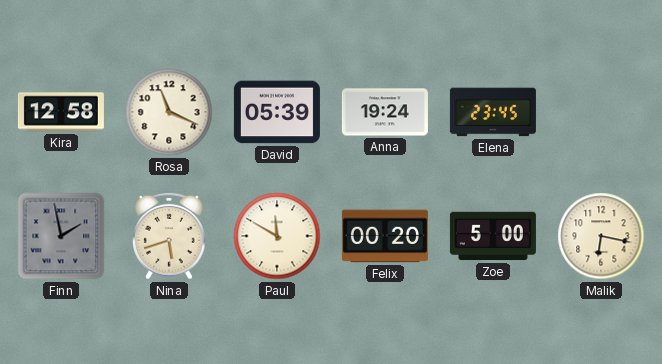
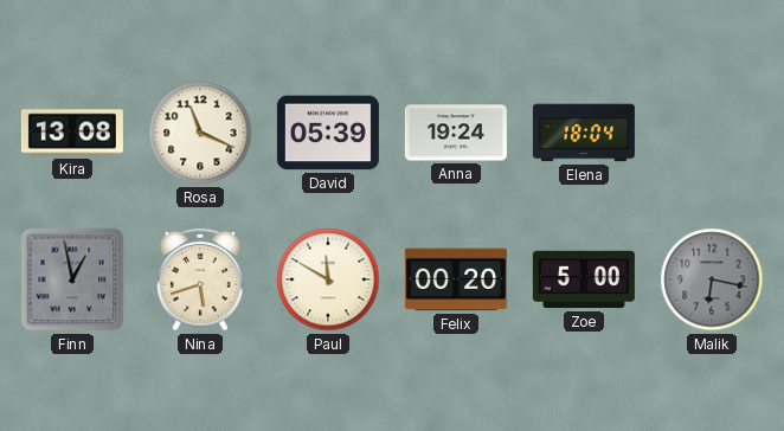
Kira: 12:58 -> 13:08 (72, 133)
Elena: 23:45 -> 18:04 (584, 133)
Finn: 1:58 -> 12:58 (72, 279)
Malik dial: cream -> grey (712, 279)
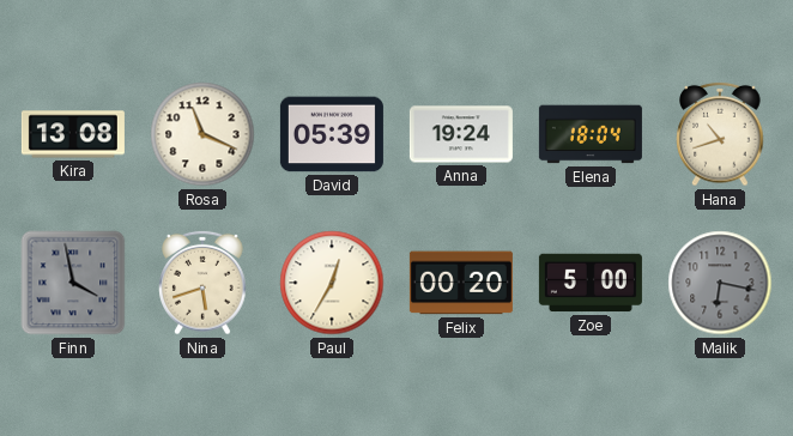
Hana: none -> 10:42 (720, 134)
Finn: 12:58 -> 3:58 (73, 283)
Paul: 11:50 -> 12:35 (332, 283)
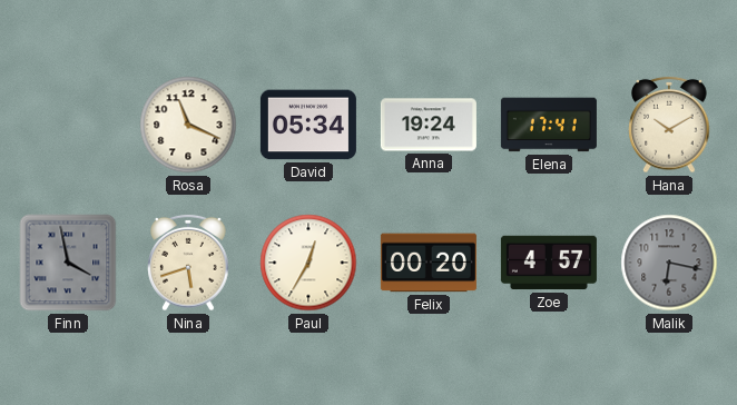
Kira: 13:08 -> none (73, 134)
David: 05:39 -> 05:34 (308, 125)
Elena: 18:04 -> 17:41 (549, 125)
Hana: 10:42 -> 10:10 (669, 125)
Zoe: 5:00 -> 4:57 (549, 263)
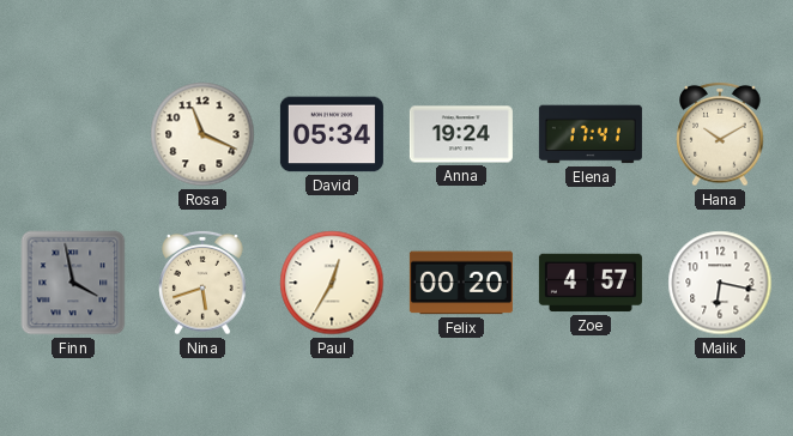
Malik dial: grey -> white (720, 283)
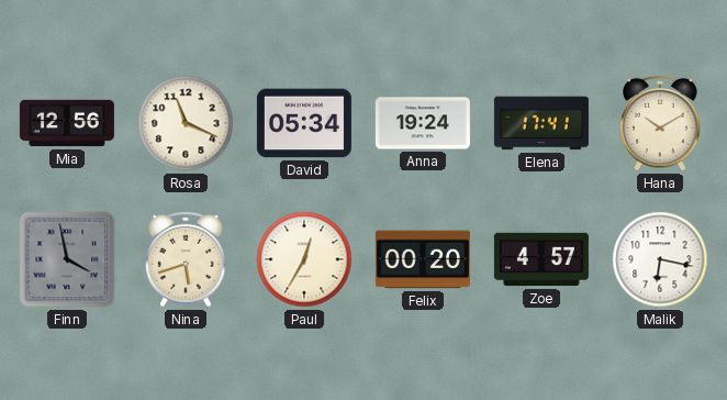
Mia: none -> 12:56 (67, 123)
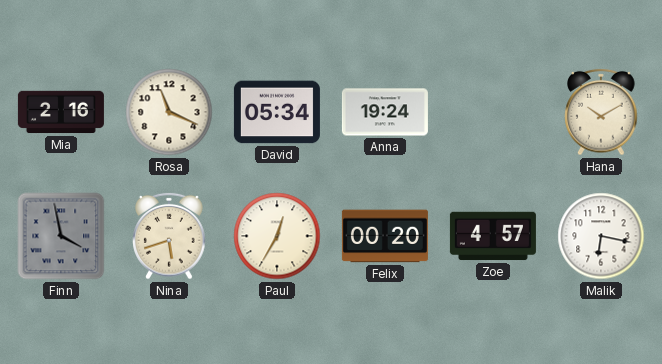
Mia: 12:56 -> 2:16 (61, 112)
Elena: 17:41 -> none (541, 123)
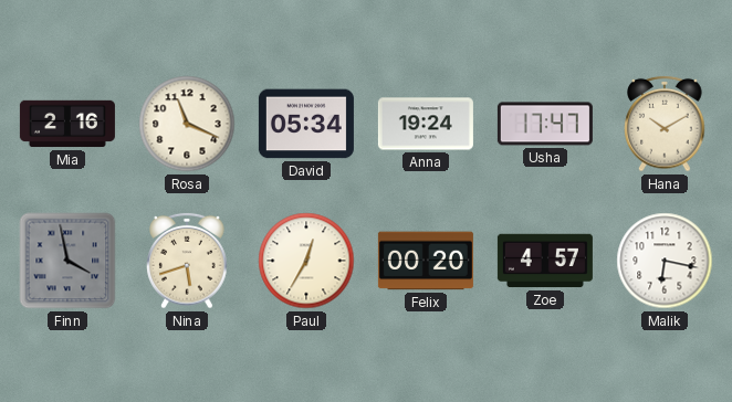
Usha: none -> 17:47 (545, 124)
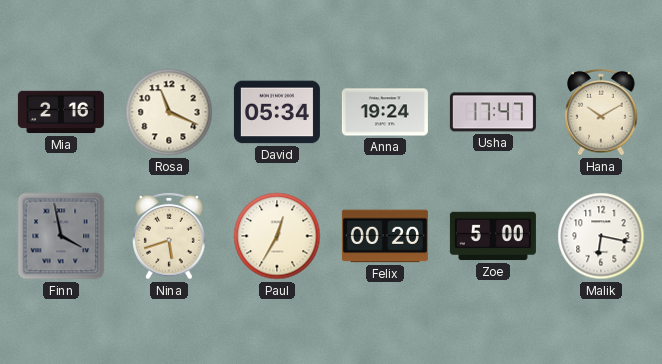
Zoe: 4:57 -> 5:00 (493, 236)
